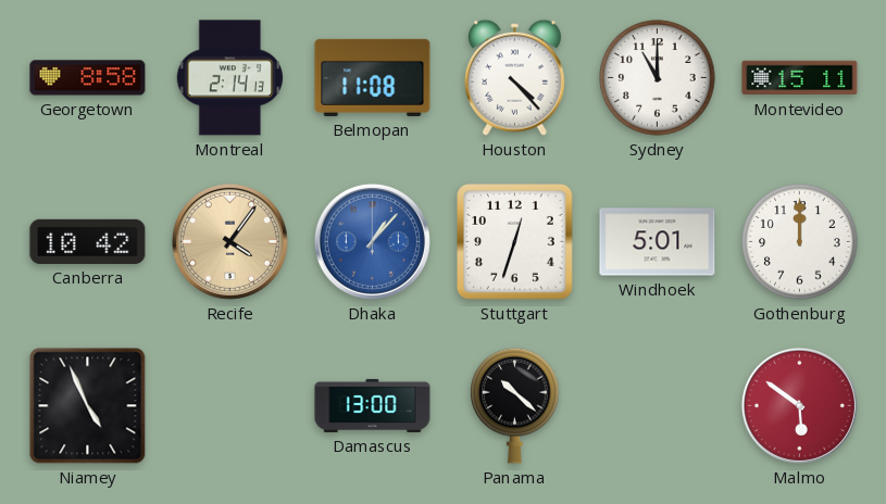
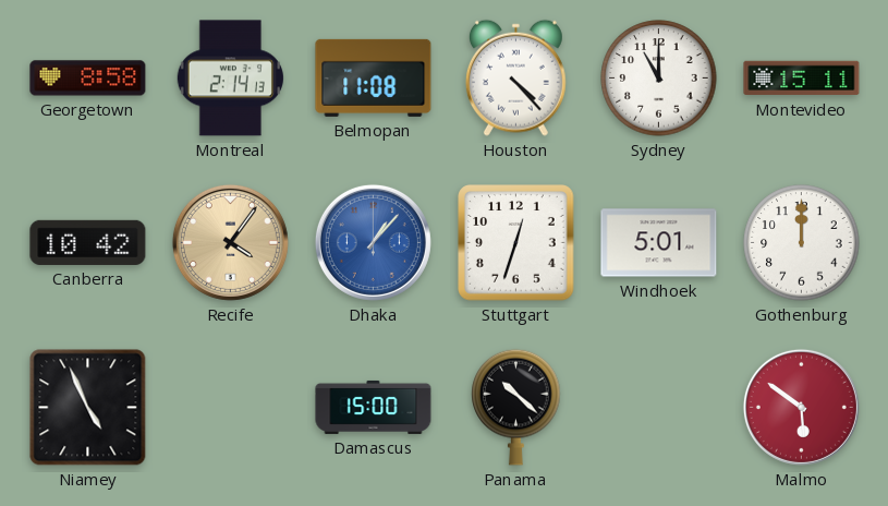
Damascus: 13:00 -> 15:00 (374, 407)
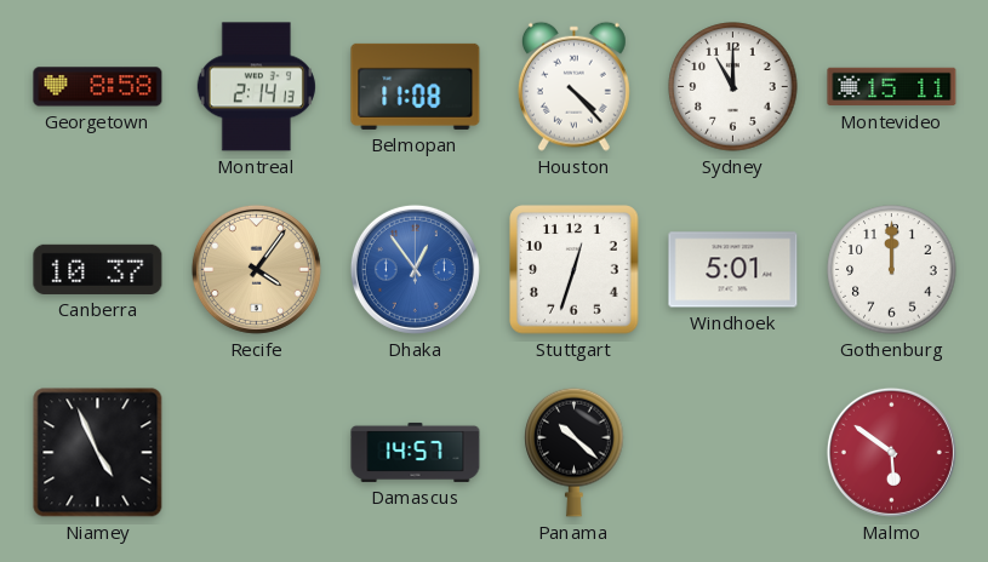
Canberra: 10:42 -> 10:37 (98, 269)
Dhaka: 1:07 -> 12:54 (415, 269)
Damascus: 15:00 -> 14:57 (416, 452)
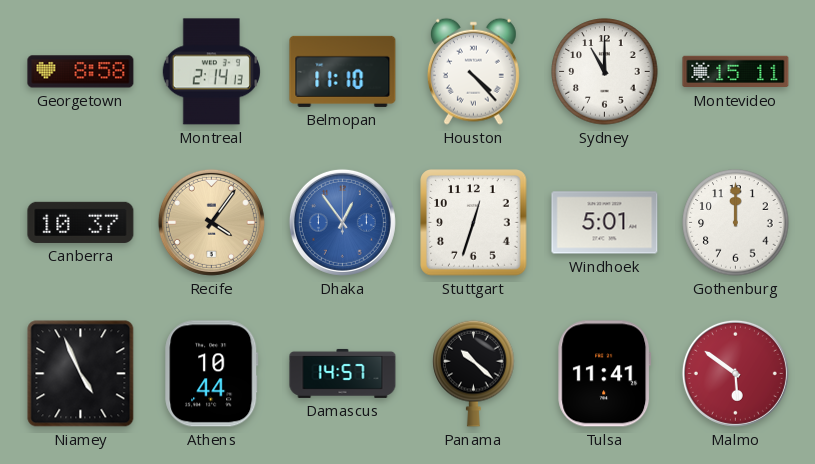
Belmopan: 11:08 -> 11:10 (343, 71)
Athens: none -> 10:44 (212, 374)
Tulsa: none -> 11:41 (605, 374)
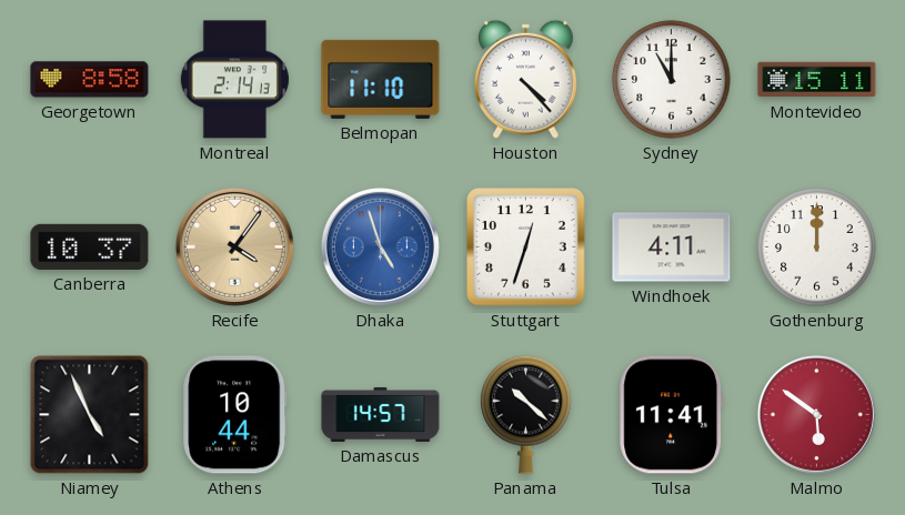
Dhaka: 12:54 -> 4:57 (380, 246)
Windhoek: 5:01 -> 4:11 (672, 248)
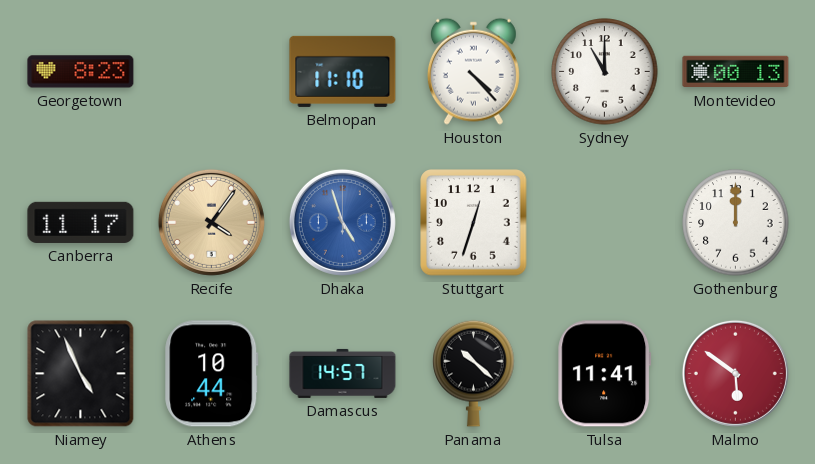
Georgetown: 8:58 -> 8:23 (81, 72)
Montreal: 2:14 -> none (234, 80)
Montevideo: 15:11 -> 00:13 (736, 72)
Canberra: 10:37 -> 11:17 (81, 222)
Windhoek: 4:11 -> none (672, 248)
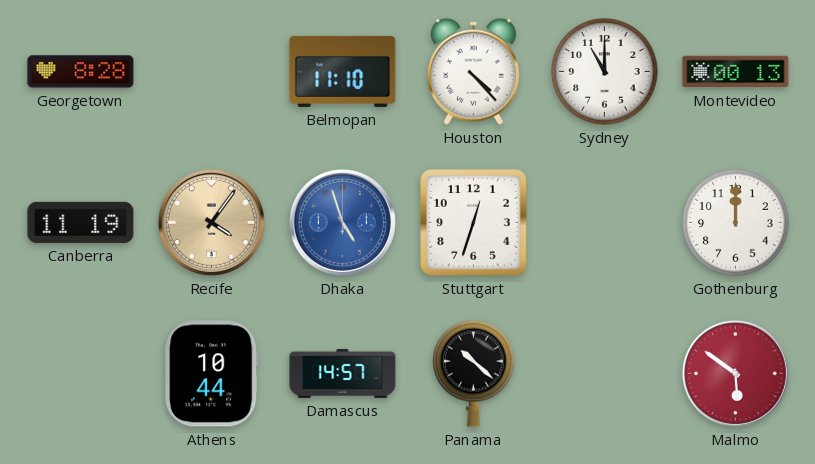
Georgetown: 8:23 -> 8:28 (81, 72)
Canberra: 11:17 -> 11:19 (81, 222)
Niamey: 4:56 -> none (81, 374)
Tulsa: 11:41 -> none (605, 374)
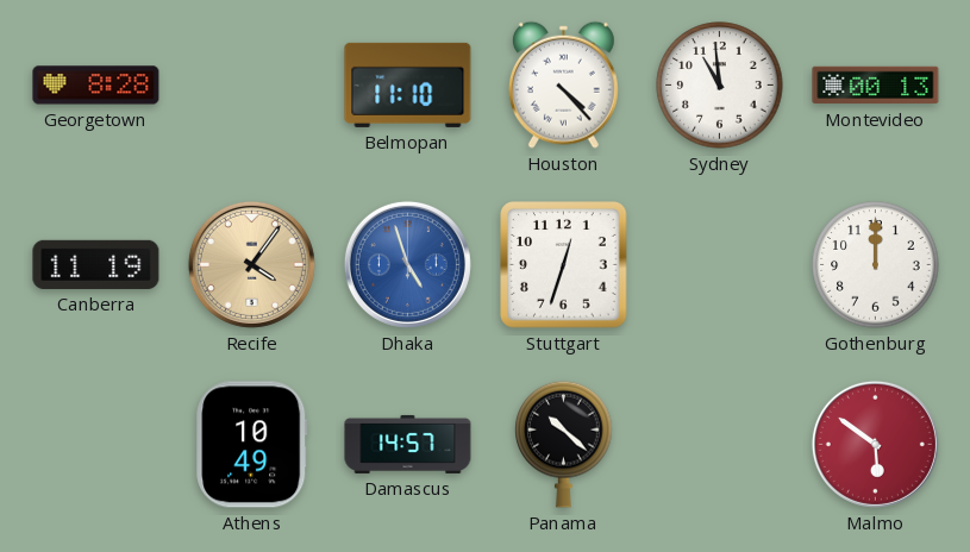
Sydney: 11:00 -> 10:59 (720, 86)
Athens: 10:44 -> 10:49 (252, 445)
